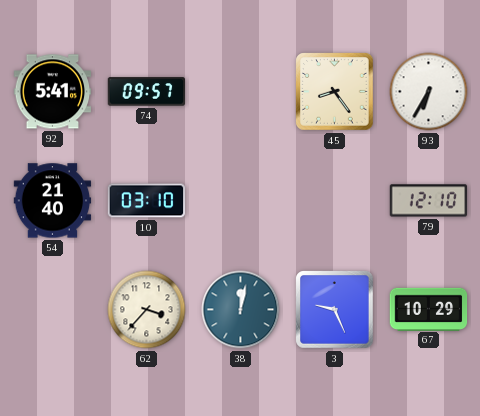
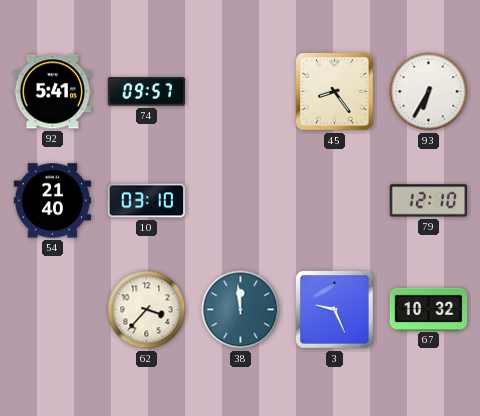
38: 12:02 -> 11:59 (241, 310)
67: 10:29 -> 10:32 (429, 309)
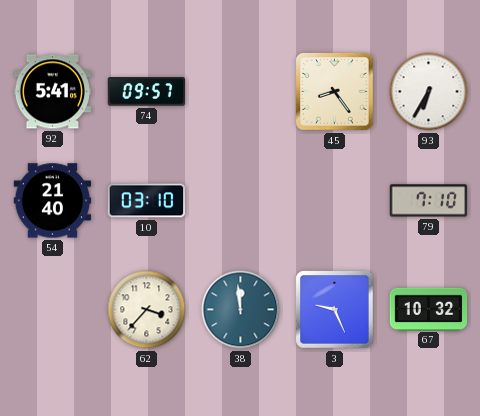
79: 12:10 -> 7:10 (429, 201)
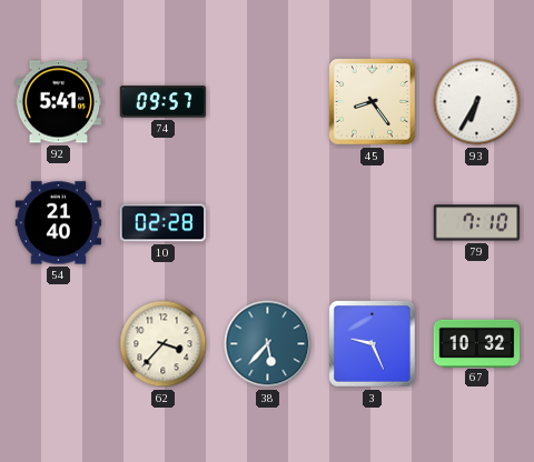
10: 03:10 -> 02:28 (164, 223)
38: 11:59 -> 5:37 (268, 344)
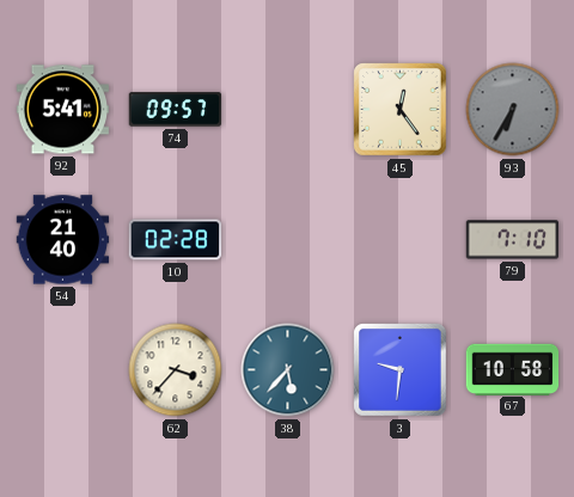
45: 8:24 -> 12:24 (401, 110)
93 dial: white -> grey (513, 110)
3: 9:26 -> 9:31 (401, 370)
67: 10:32 -> 10:58 (513, 369)
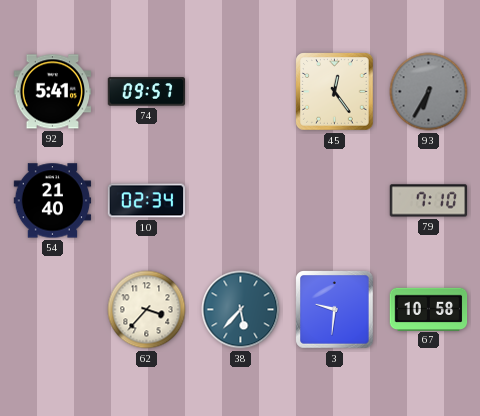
10: 02:28 -> 02:34 (147, 201)
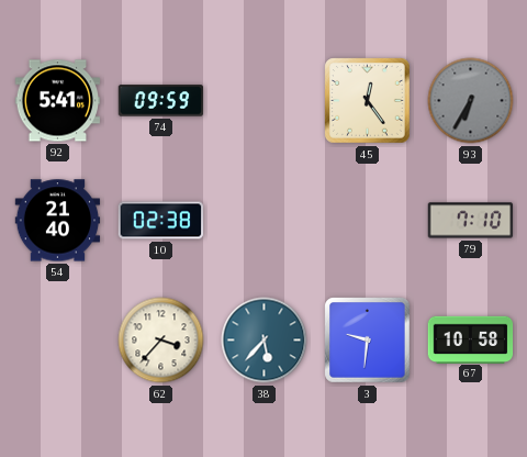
74: 09:57 -> 09:59 (161, 101)
10: 02:34 -> 02:38 (161, 221)
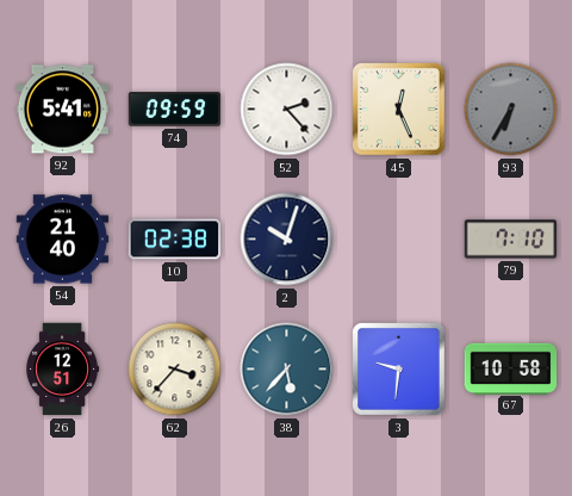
52: none -> 2:23 (287, 110)
45: 12:24 -> 12:26 (399, 110)
2: none -> 10:03 (287, 240)
26: none -> 12:51 (63, 370)
